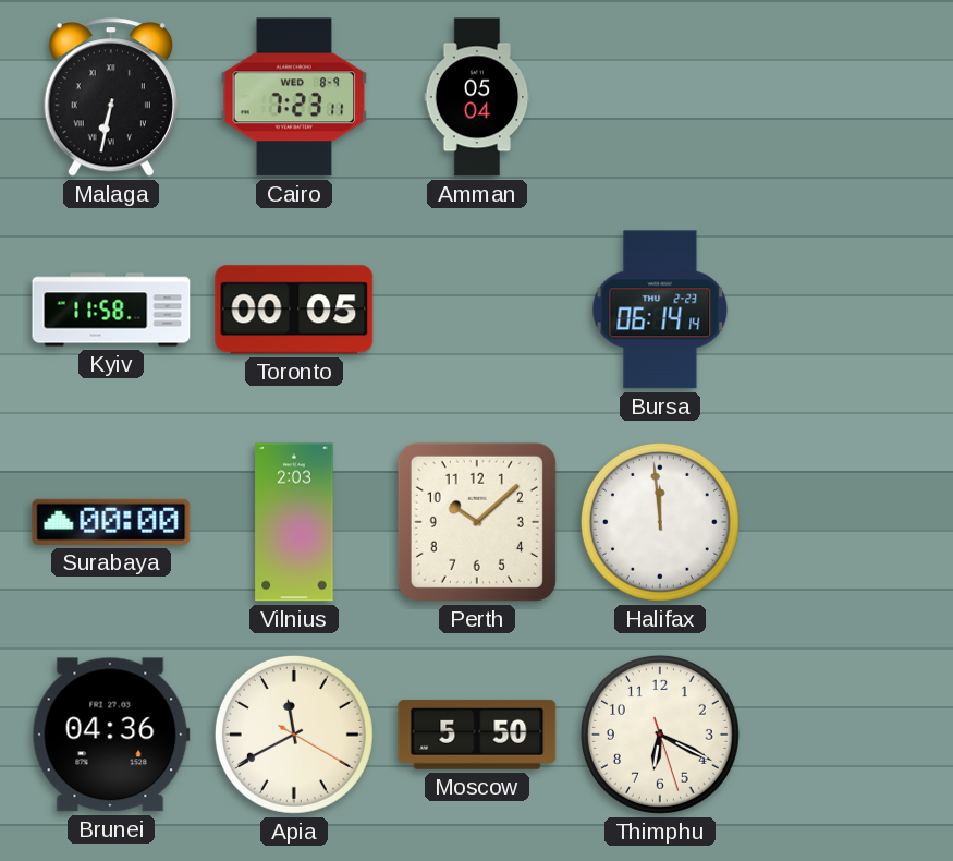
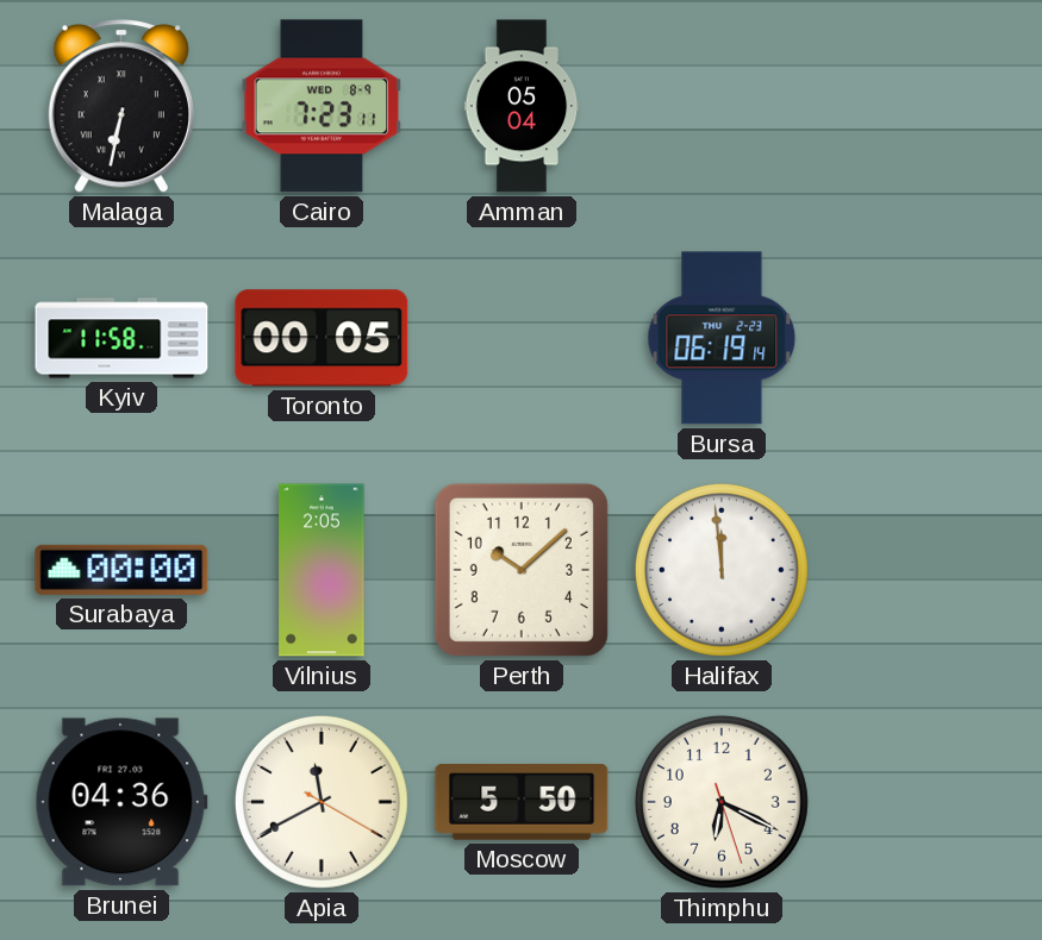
Bursa: 06:14 -> 06:19 (722, 338)
Vilnius: 2:03 -> 2:05 (322, 570)
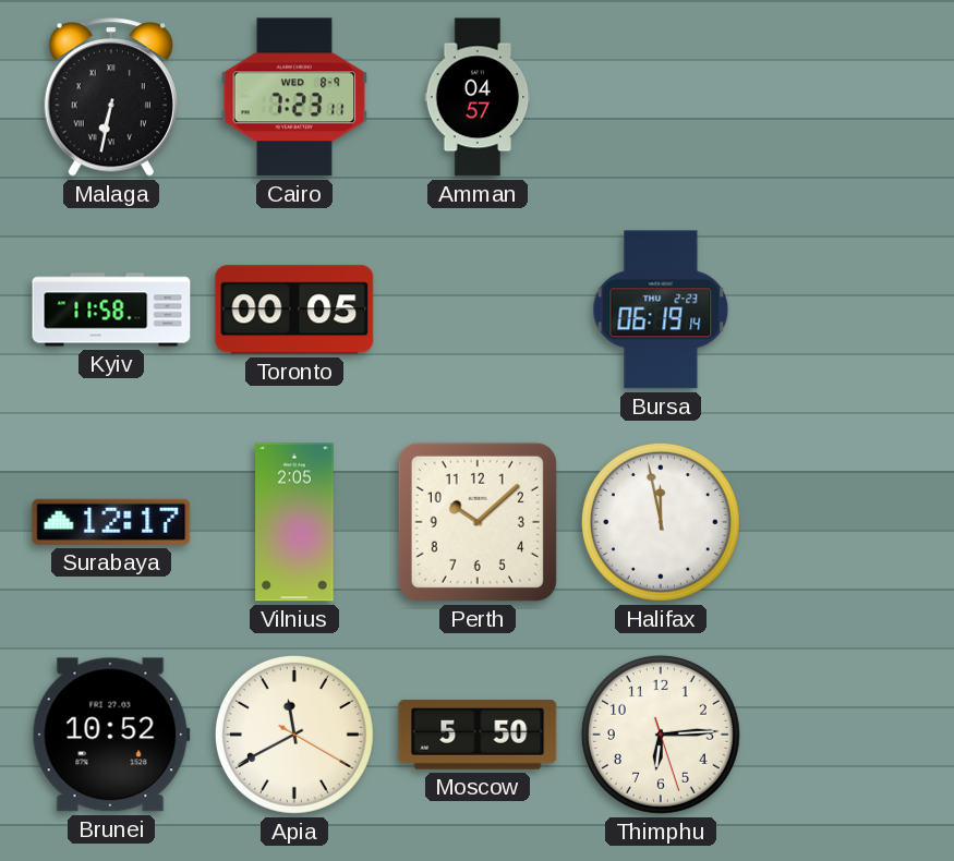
Amman: 05:04 -> 04:57 (478, 97)
Surabaya: 00:00 -> 12:17 (111, 522)
Halifax: 11:59 -> 11:58 (661, 522)
Brunei: 04:36 -> 10:52 (111, 735)
Thimphu: 6:19 -> 6:14 (661, 735)
